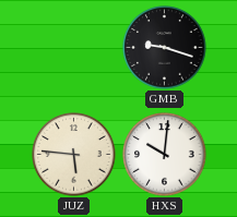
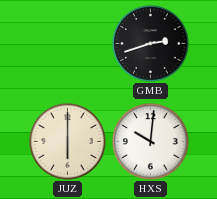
GMB: 9:18 -> 2:42 (151, 44)
JUZ: 5:46 -> 6:00 (68, 142)
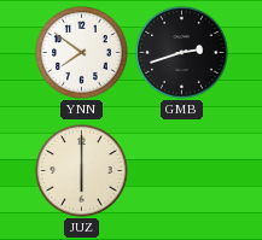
YNN: none -> 7:51 (82, 53)
HXS: 10:01 -> none (151, 142)
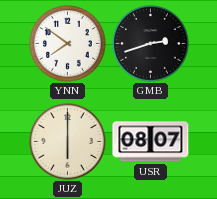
USR: none -> 08:07 (151, 142)
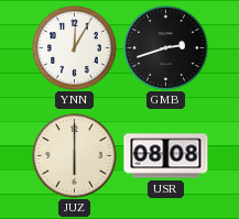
YNN: 7:51 -> 12:05 (75, 48)
USR: 08:07 -> 08:08 (166, 156)
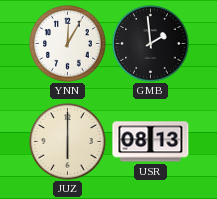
GMB: 2:42 -> 1:59 (151, 44)
USR: 08:08 -> 08:13 (151, 142)
